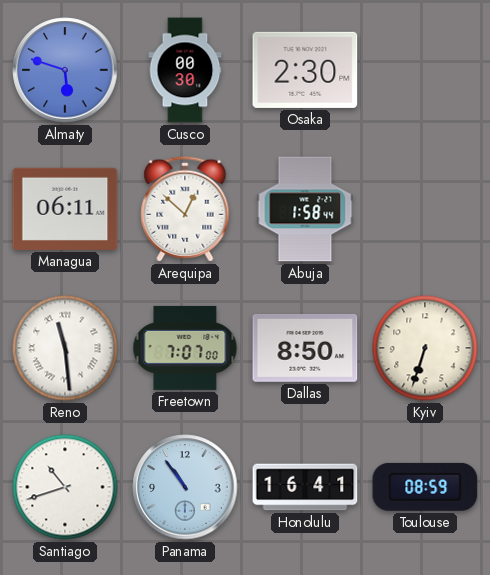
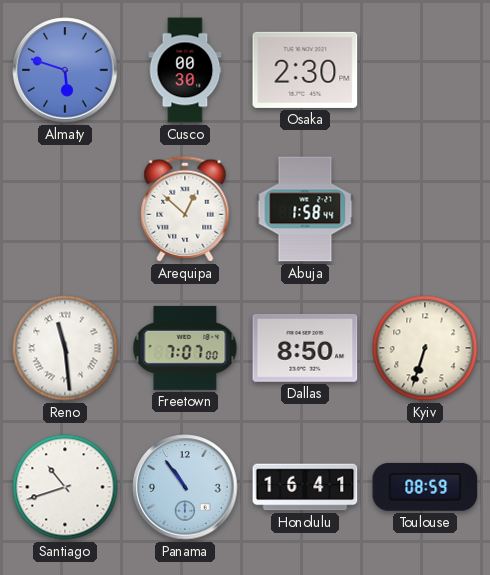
Managua: 06:11 -> none (65, 209)
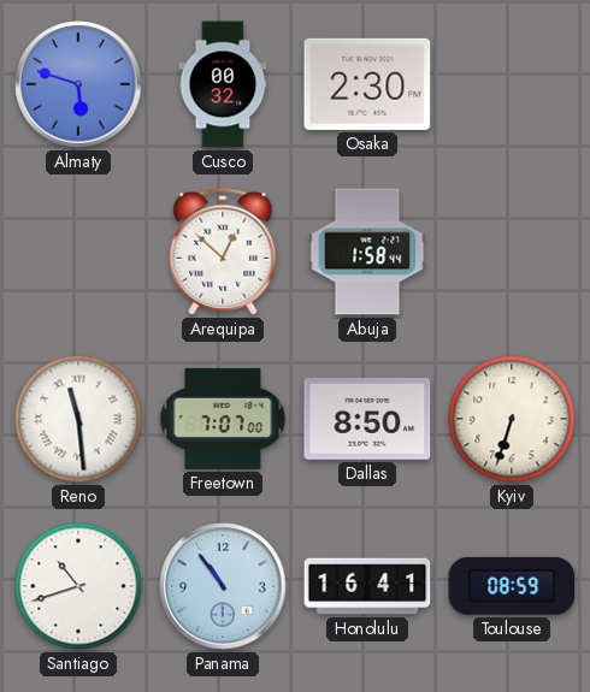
Cusco: 00:30 -> 00:32 (223, 84)
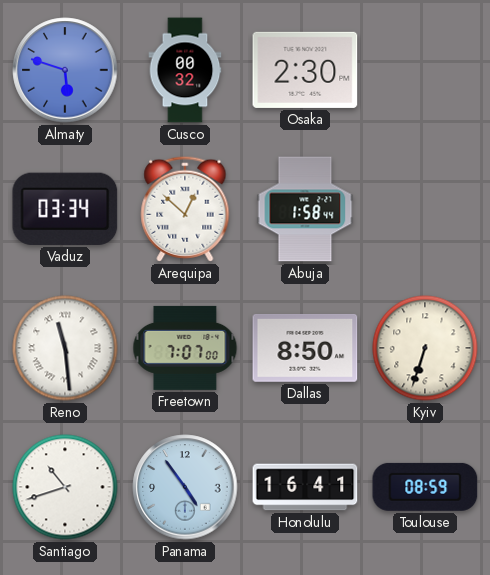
Vaduz: none -> 03:34 (65, 209)
Panama: 10:54 -> 4:54 (185, 487)
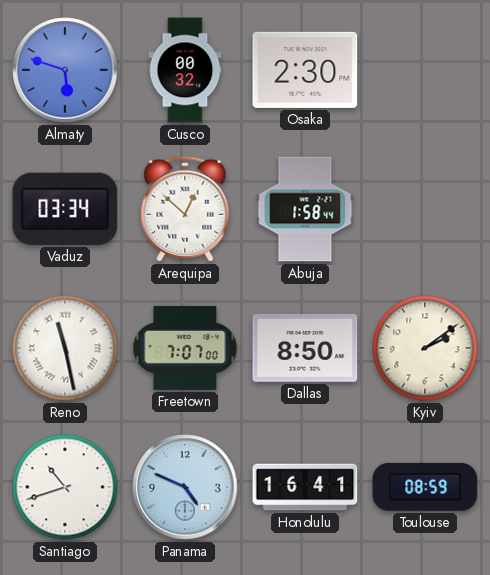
Reno: 11:29 -> 11:28 (65, 348)
Kyiv: 6:33 -> 2:09 (425, 348)
Panama: 4:54 -> 4:49 (185, 487)
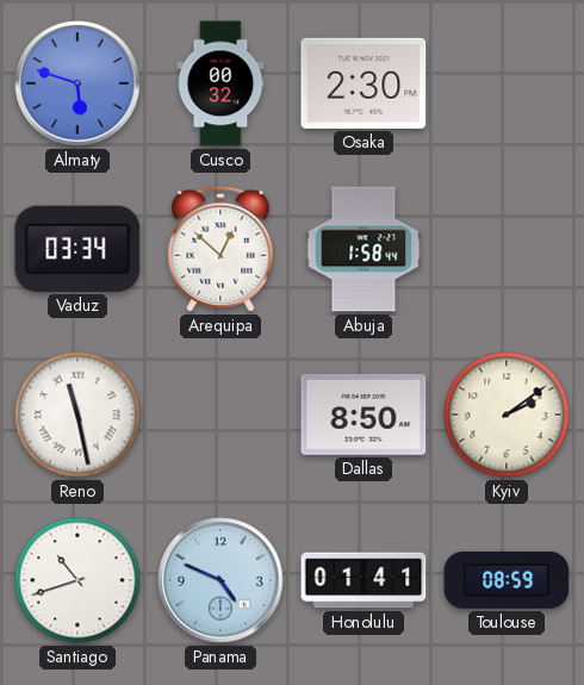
Freetown: 7:07 -> none (185, 348)
Honolulu: 16:41 -> 01:41 (364, 580)
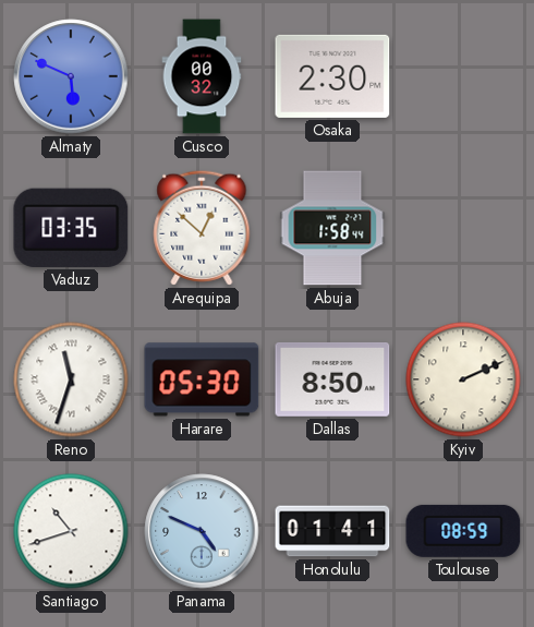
Almaty: 5:48 -> 5:49 (71, 76)
Vaduz: 03:34 -> 03:35 (71, 228)
Reno: 11:28 -> 11:33 (71, 379)
Harare: none -> 05:30 (202, 379)
Kyiv: 2:09 -> 2:11 (463, 379)
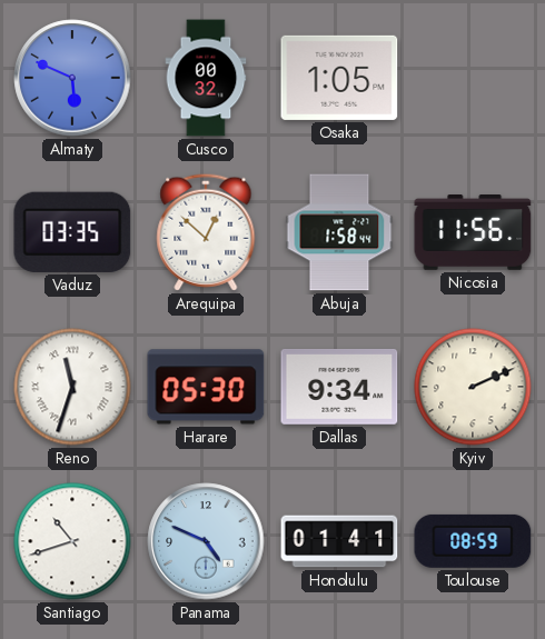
Osaka: 2:30 -> 1:05 (339, 78)
Nicosia: none -> 11:56 (473, 233)
Dallas: 8:50 -> 9:34 (339, 387)
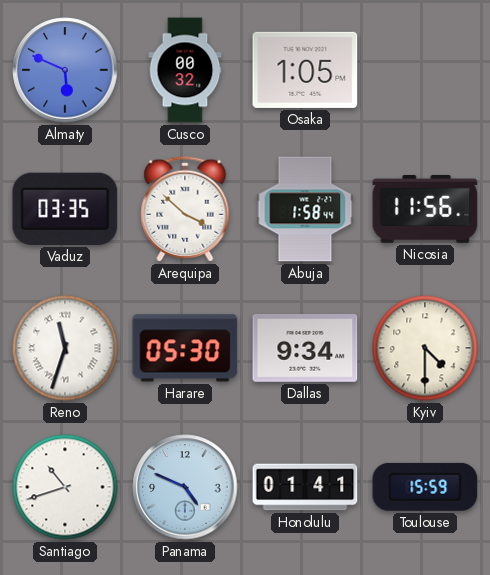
Arequipa: 12:52 -> 3:52 (185, 209)
Kyiv: 2:11 -> 4:30 (425, 348)
Toulouse: 08:59 -> 15:59 (425, 487)
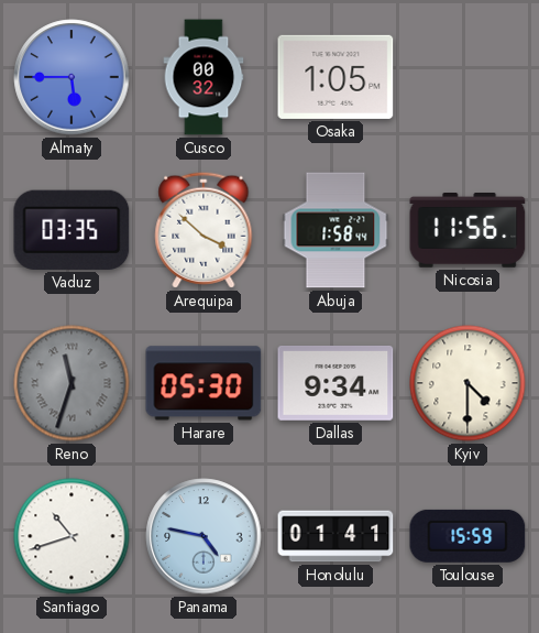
Almaty: 5:49 -> 5:45 (71, 77)
Reno dial: white -> grey (71, 383)
Panama: 4:49 -> 4:47 (204, 536)
